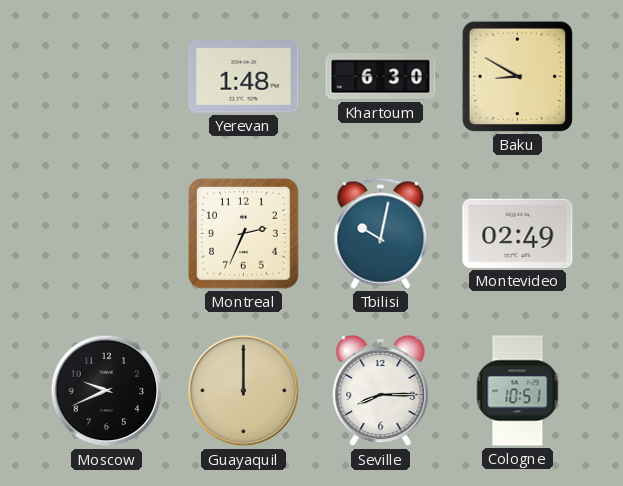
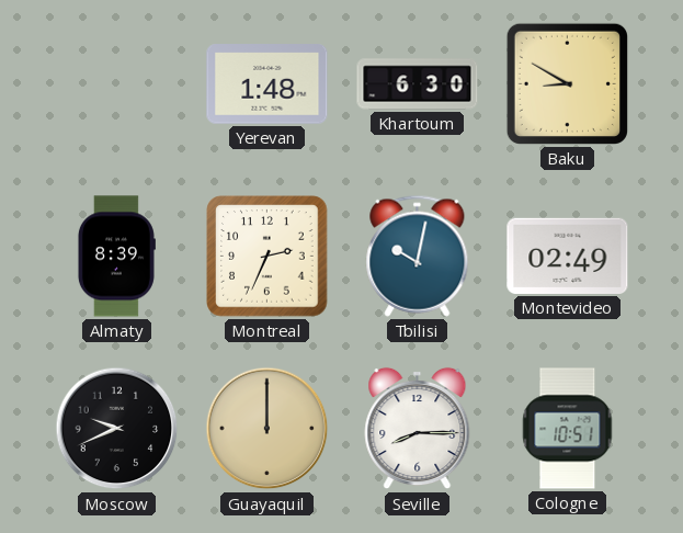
Almaty: none -> 8:39 (116, 257)
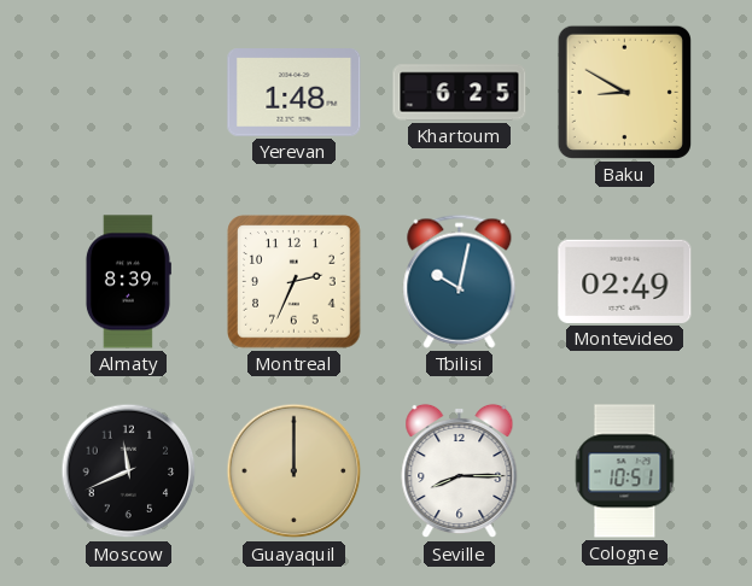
Khartoum: 6:30 -> 6:25 (460, 93)
Moscow: 9:41 -> 11:41 (129, 471)
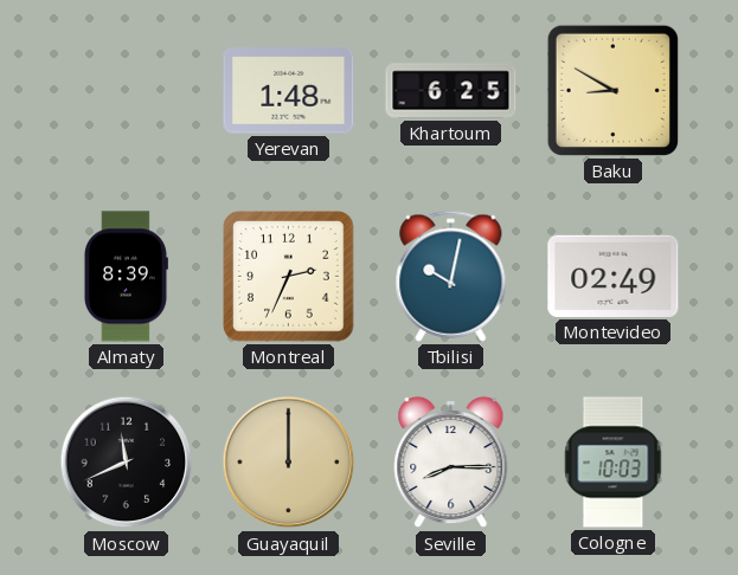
Cologne: 10:51 -> 10:03 (614, 463)
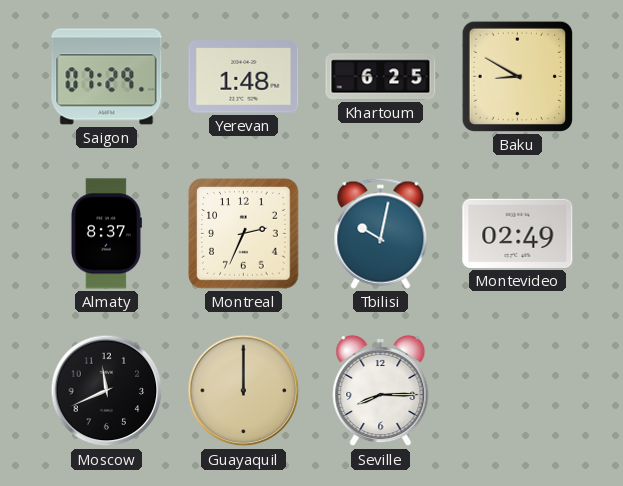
Saigon: none -> 07:29 (107, 77)
Almaty: 8:39 -> 8:37 (106, 234)
Cologne: 10:03 -> none (614, 463)
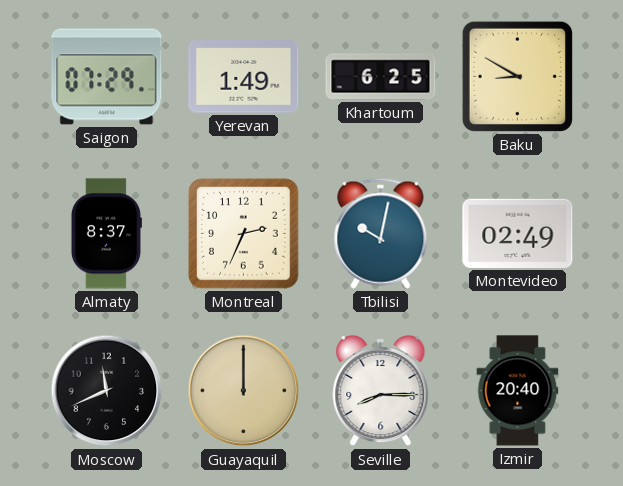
Yerevan: 1:48 -> 1:49 (244, 77)
Izmir: none -> 20:40 (518, 391)
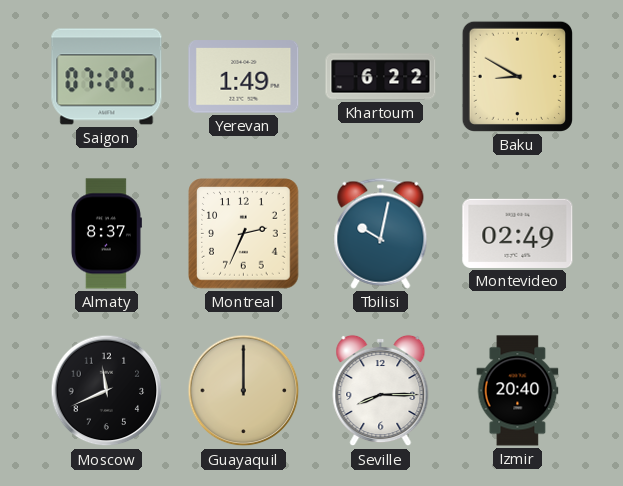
Khartoum: 6:25 -> 6:22 (381, 77)
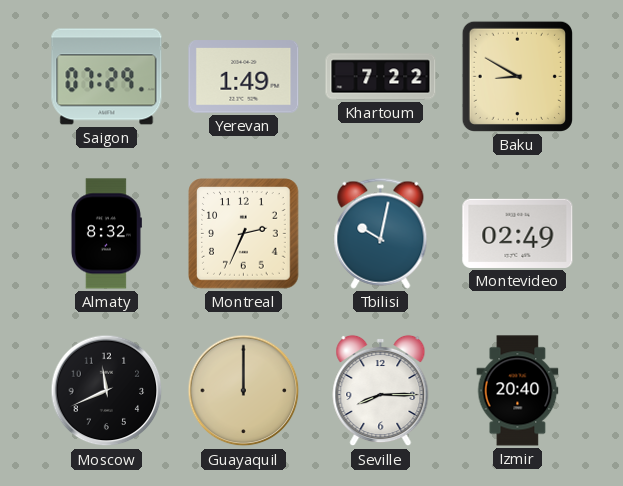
Khartoum: 6:22 -> 7:22 (381, 77)
Almaty: 8:37 -> 8:32 (106, 234)
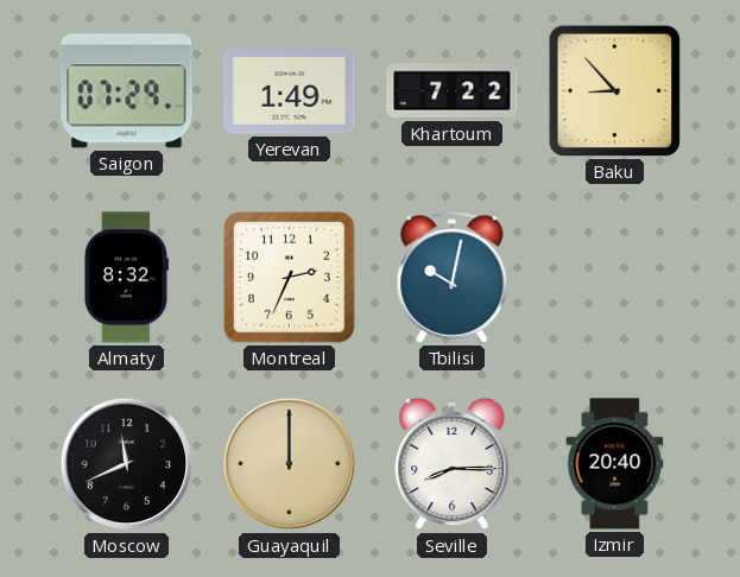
Baku: 8:50 -> 8:53 (614, 90)
Montevideo: 02:49 -> none (518, 233)
